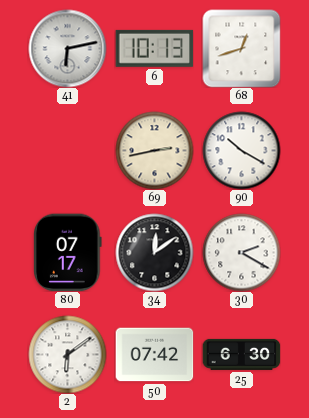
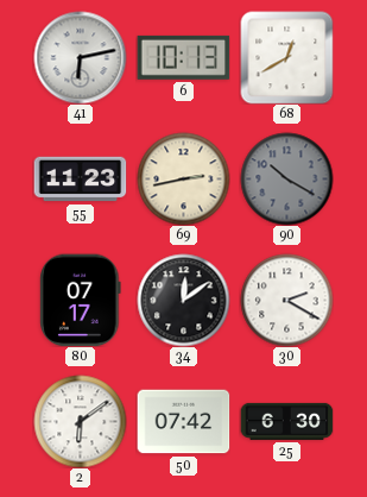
68: 12:42 -> 12:40 (286, 57)
55: none -> 11:23 (80, 180)
90 dial: white -> grey (286, 178)
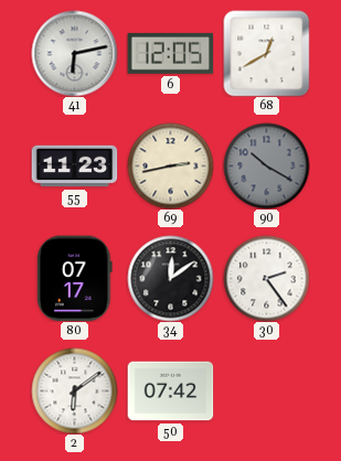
6: 10:13 -> 12:05 (170, 53)
30: 2:20 -> 2:24 (266, 278)
25: 6:30 -> none (286, 421)
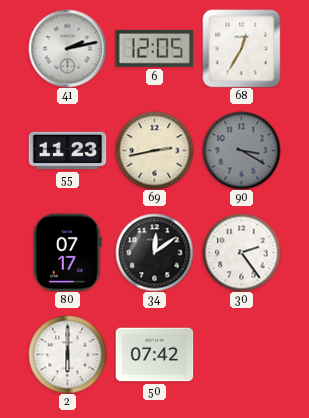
41: 6:13 -> 2:13 (67, 48)
68: 12:40 -> 12:35 (241, 48)
90: 10:20 -> 3:20 (241, 150)
2: 6:09 -> 6:00 (67, 354)
